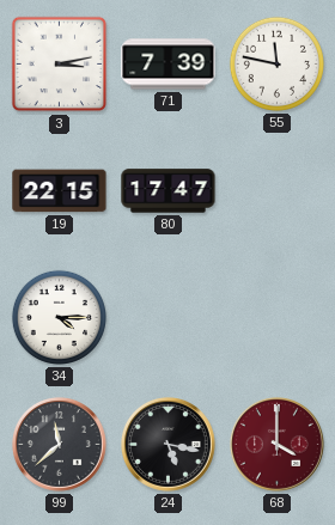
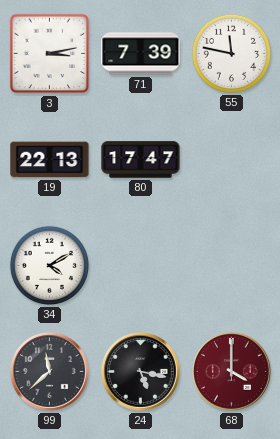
19: 22:15 -> 22:13 (50, 160)
34: 4:15 -> 4:10 (49, 265)
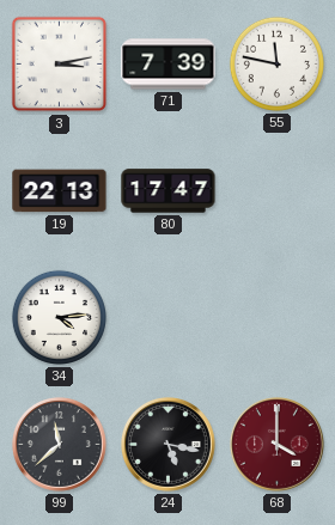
34: 4:10 -> 4:14 (59, 317)
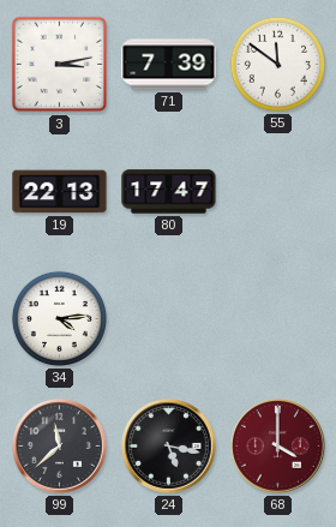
55: 11:47 -> 11:51 (277, 64)
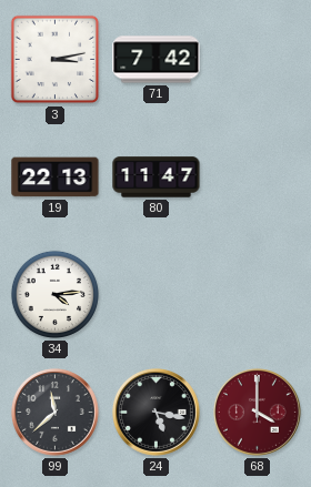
71: 7:39 -> 7:42 (157, 60)
55: 11:51 -> none (277, 64)
80: 17:47 -> 11:47 (157, 177)
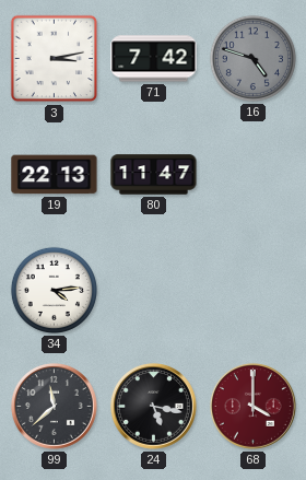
16: none -> 4:48 (252, 58)
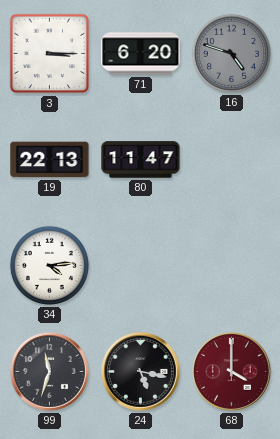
3: 3:13 -> 3:15 (50, 54)
71: 7:42 -> 6:20 (141, 54)
99: 11:38 -> 11:33 (50, 372)
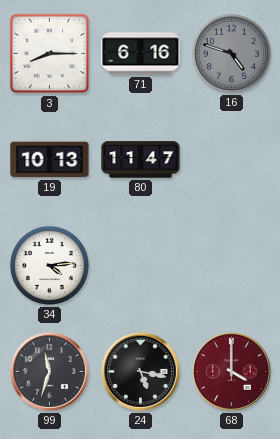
3: 3:15 -> 8:15 (50, 54)
71: 6:20 -> 6:16 (141, 54)
19: 22:13 -> 10:13 (50, 160)
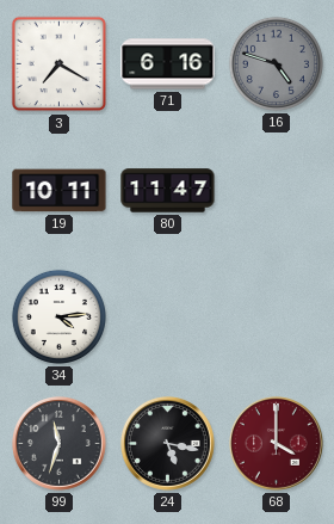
3: 8:15 -> 7:20 (60, 64)
19: 10:13 -> 10:11 (60, 191)
